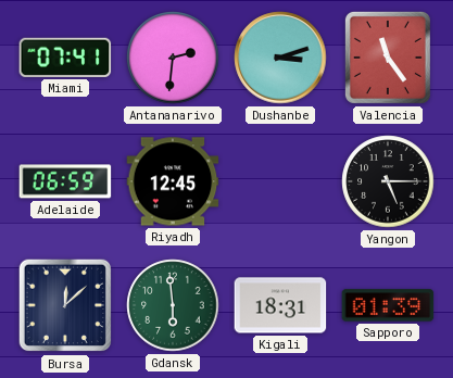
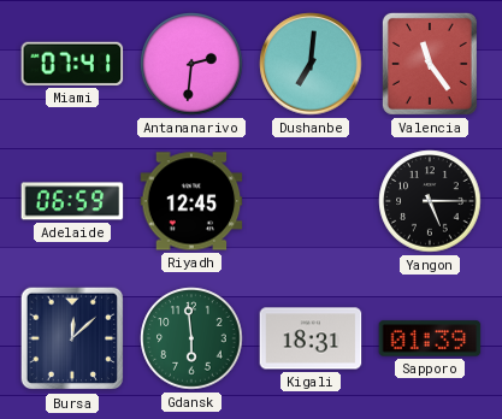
Dushanbe: 3:12 -> 7:01 (311, 64)
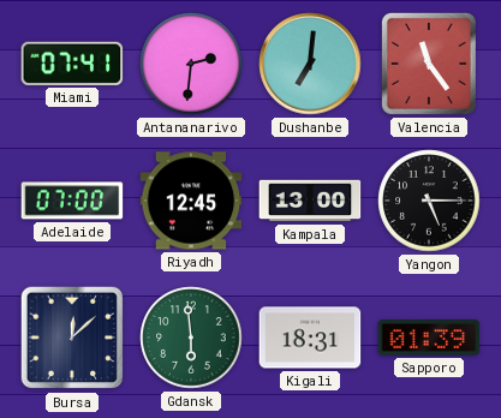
Adelaide: 06:59 -> 07:00 (72, 201)
Kampala: none -> 13:00 (310, 201)
